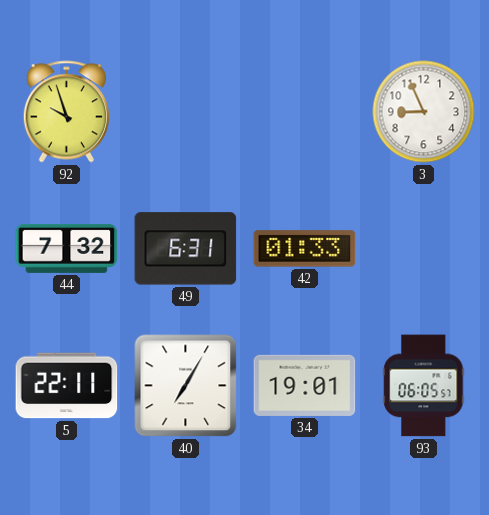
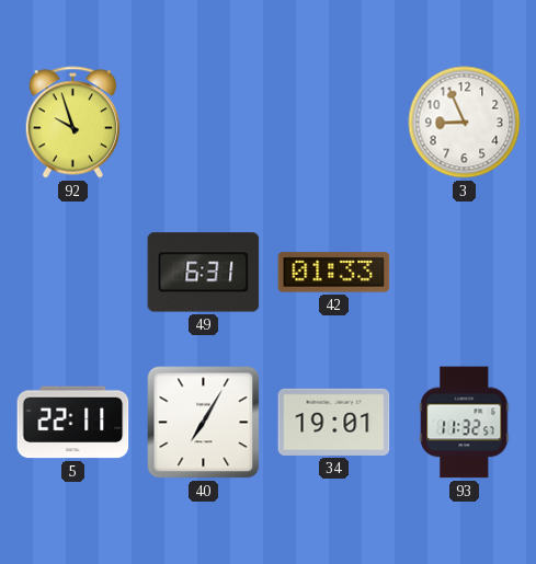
44: 7:32 -> none (67, 248)
93: 06:05 -> 11:32 (465, 423)
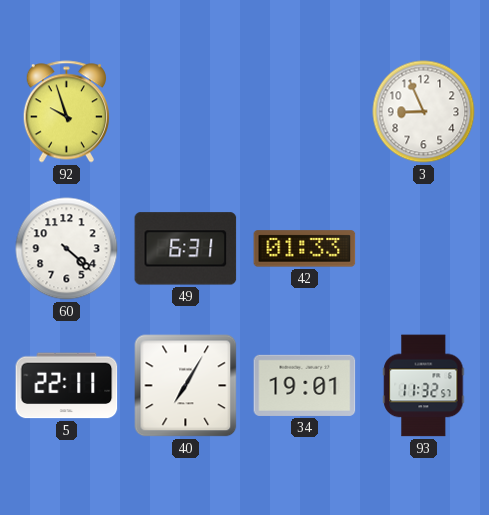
60: none -> 4:22 (67, 249)
